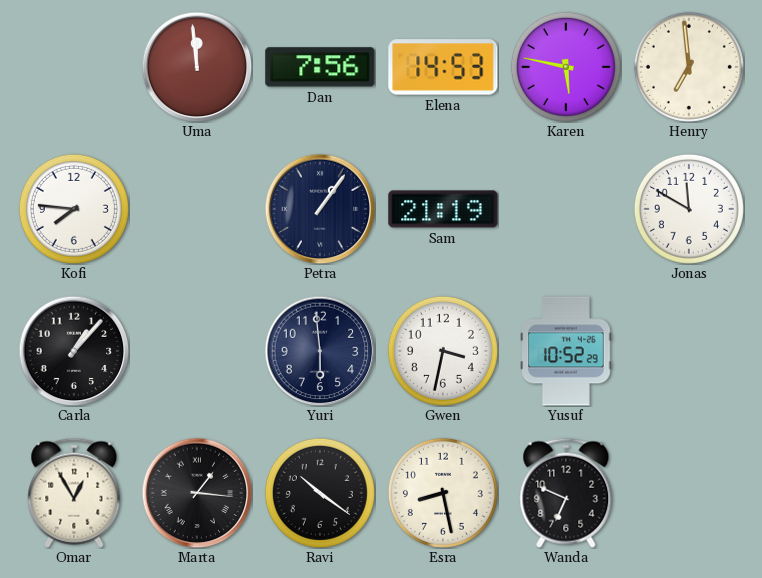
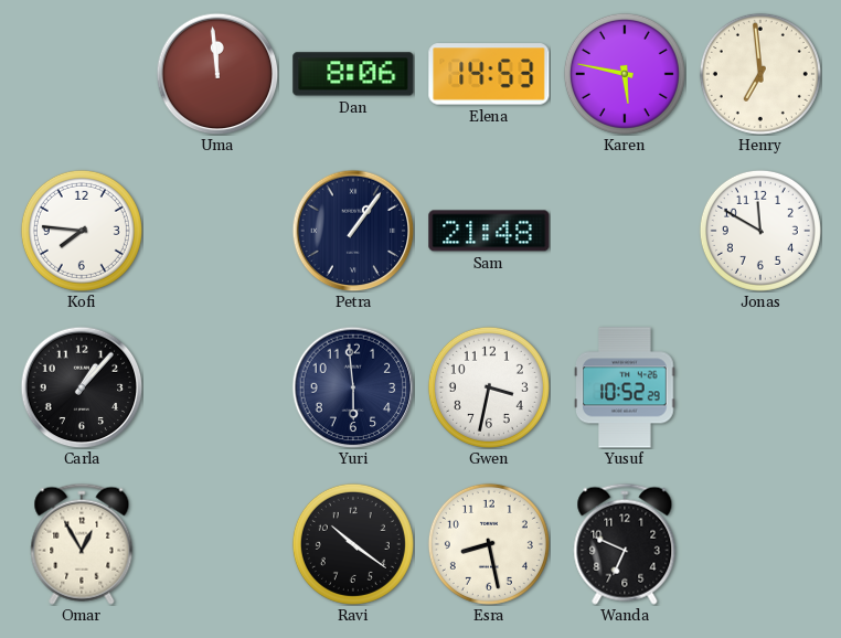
Dan: 7:56 -> 8:06 (353, 74)
Sam: 21:19 -> 21:48 (489, 231)
Marta: 1:16 -> none (197, 493)
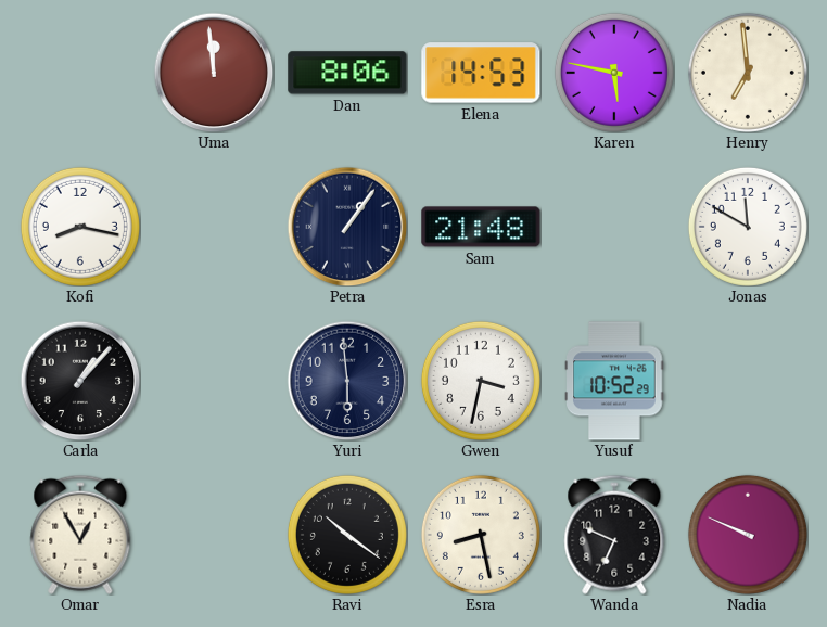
Kofi: 7:46 -> 8:17 (80, 227)
Nadia: none -> 9:49 (748, 535)
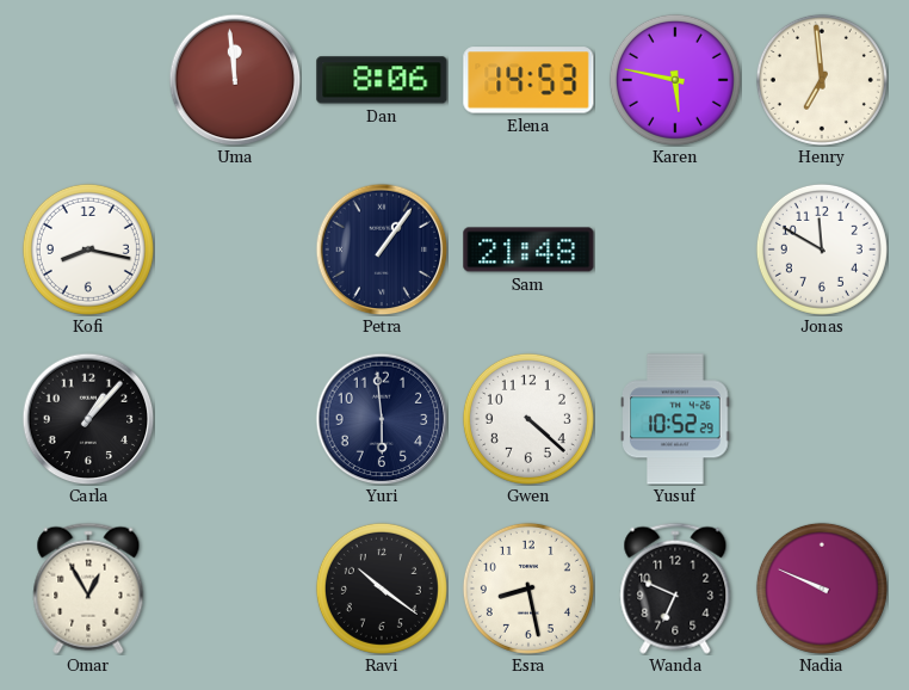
Gwen: 3:32 -> 4:22 (528, 419)
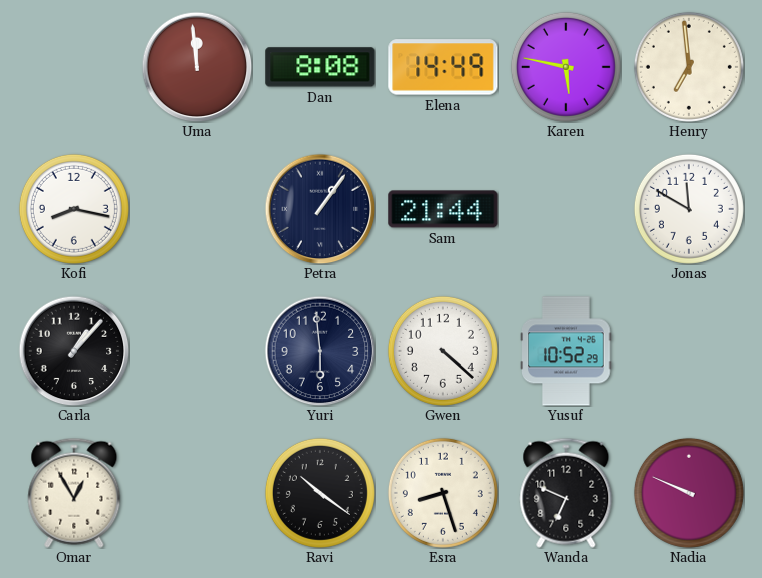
Dan: 8:06 -> 8:08 (320, 67)
Elena: 14:53 -> 14:49 (443, 67)
Sam: 21:48 -> 21:44 (443, 209)
Esra: 8:28 -> 8:27 (443, 493)
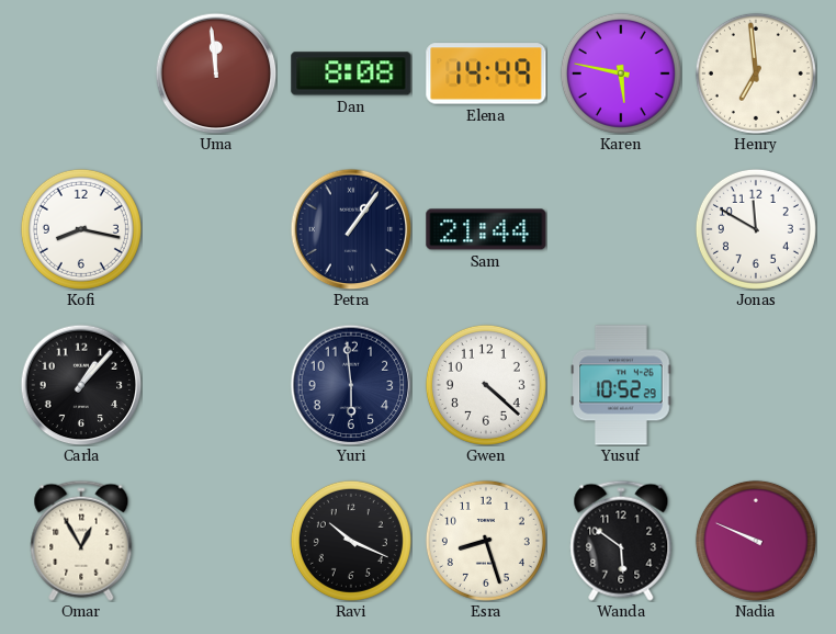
Ravi: 10:21 -> 10:19 (351, 541)
Wanda: 6:49 -> 5:51 (621, 541)
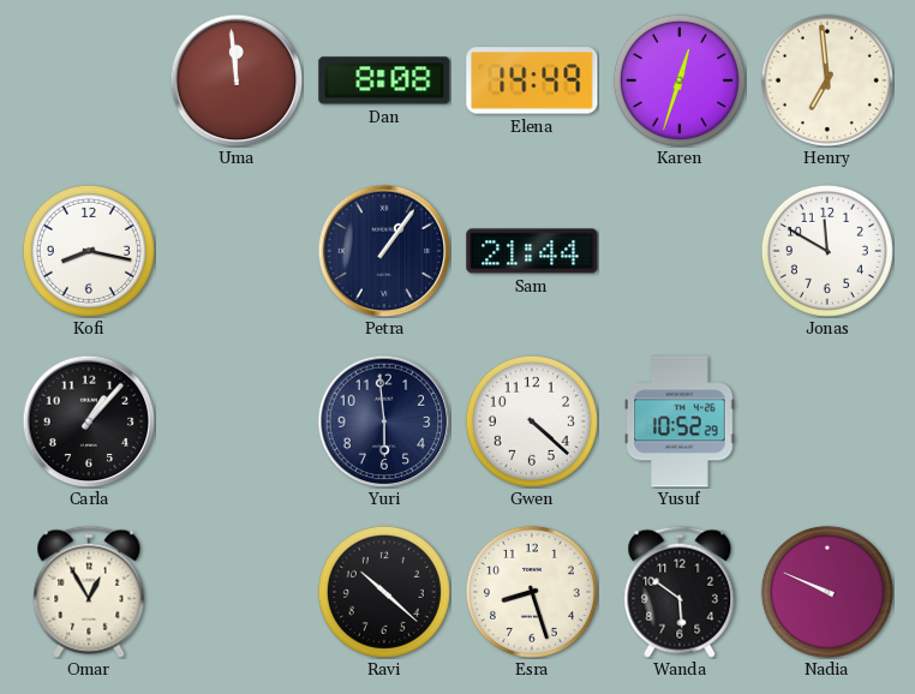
Karen: 5:47 -> 12:33 (680, 80)
Ravi: 10:19 -> 10:22 (384, 592)
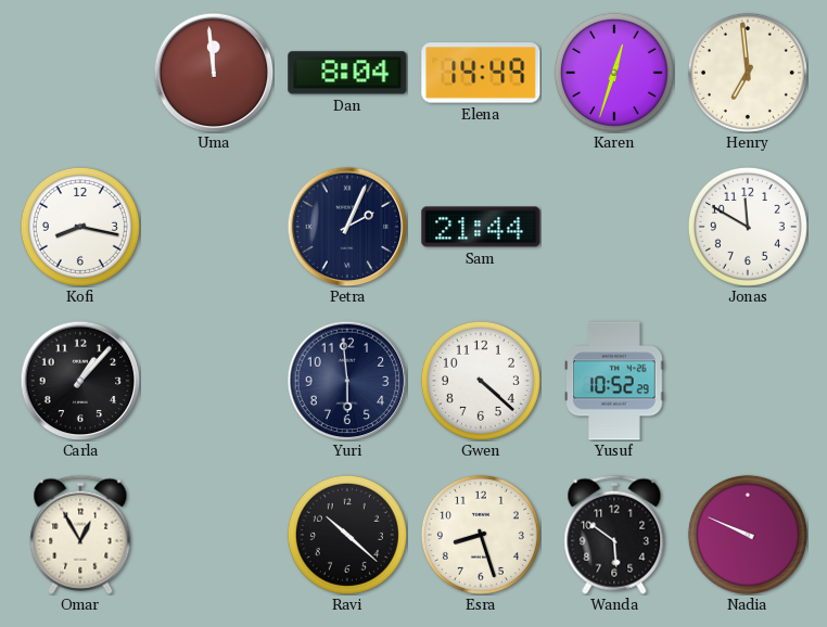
Dan: 8:08 -> 8:04 (347, 73)
Petra: 1:06 -> 2:04 (347, 227)
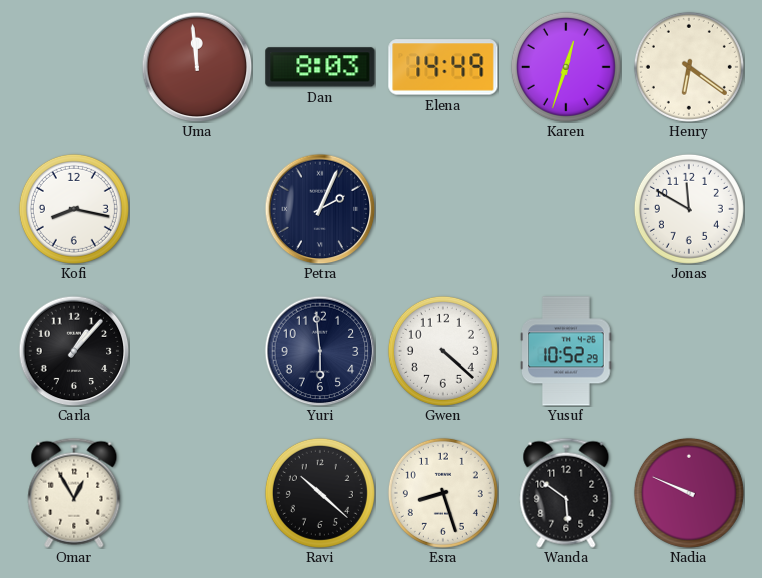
Dan: 8:04 -> 8:03 (320, 67)
Henry: 6:59 -> 6:21 (689, 67)
Sam: 21:44 -> none (481, 227)
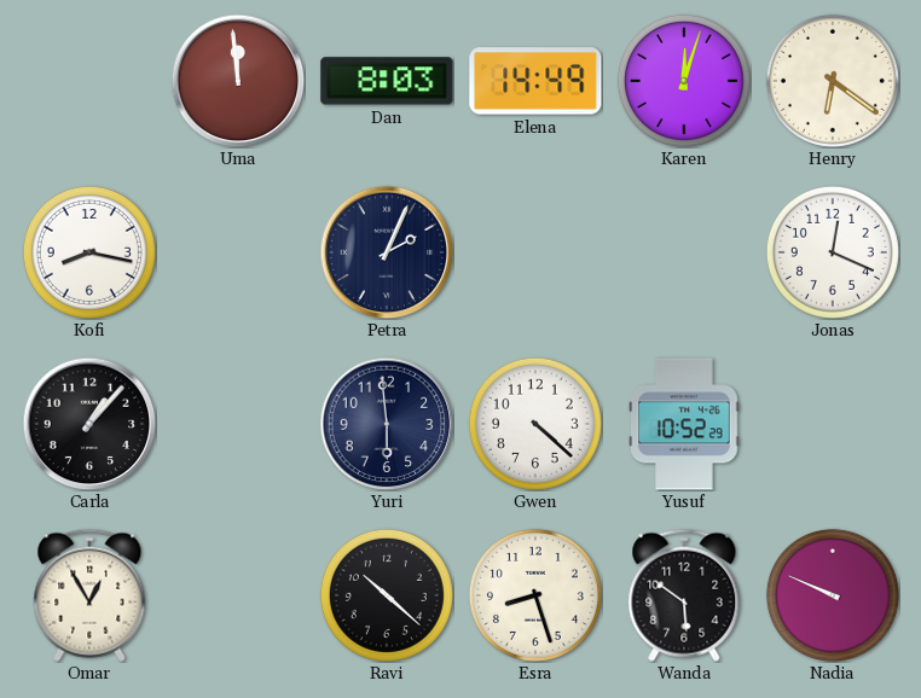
Karen: 12:33 -> 12:03 (684, 81)
Jonas: 11:50 -> 12:19 (833, 252)
